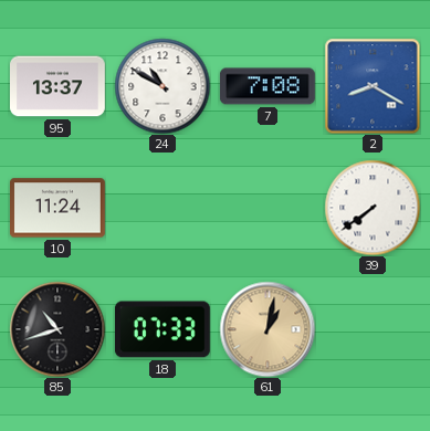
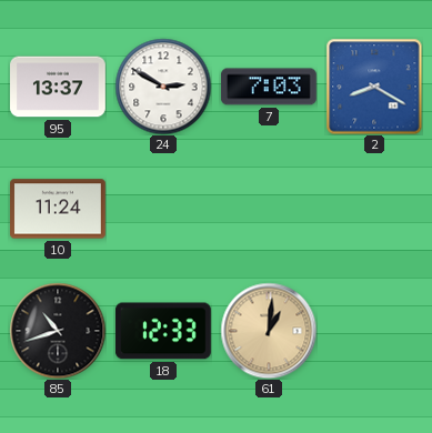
24: 10:50 -> 2:50 (163, 87)
7: 7:08 -> 7:03 (269, 87)
39: 7:39 -> none (373, 208)
18: 07:33 -> 12:33 (163, 331)
61: 1:02 -> 1:01 (269, 331)
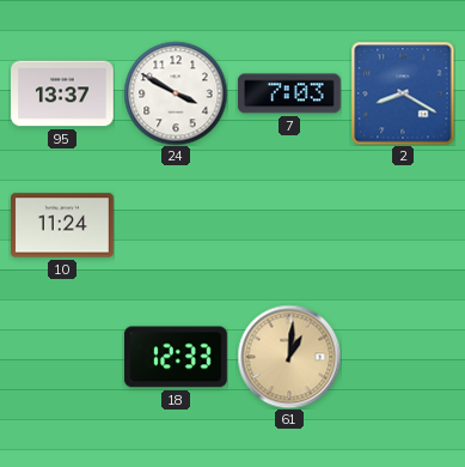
24: 2:50 -> 3:50 (176, 93)
85: 10:42 -> none (58, 331)
